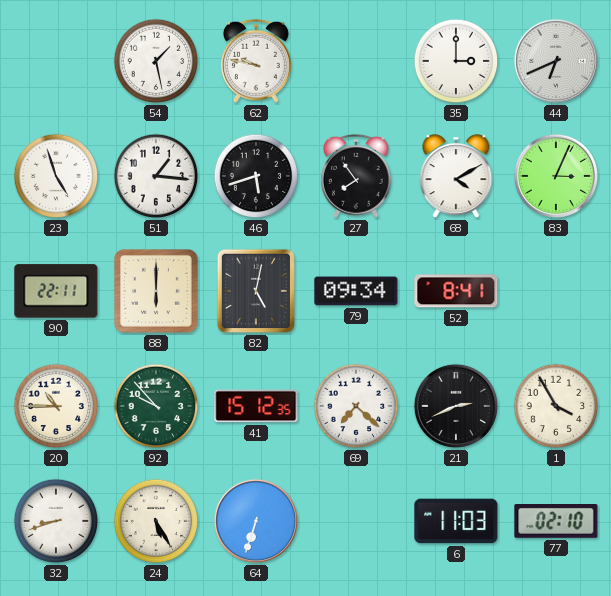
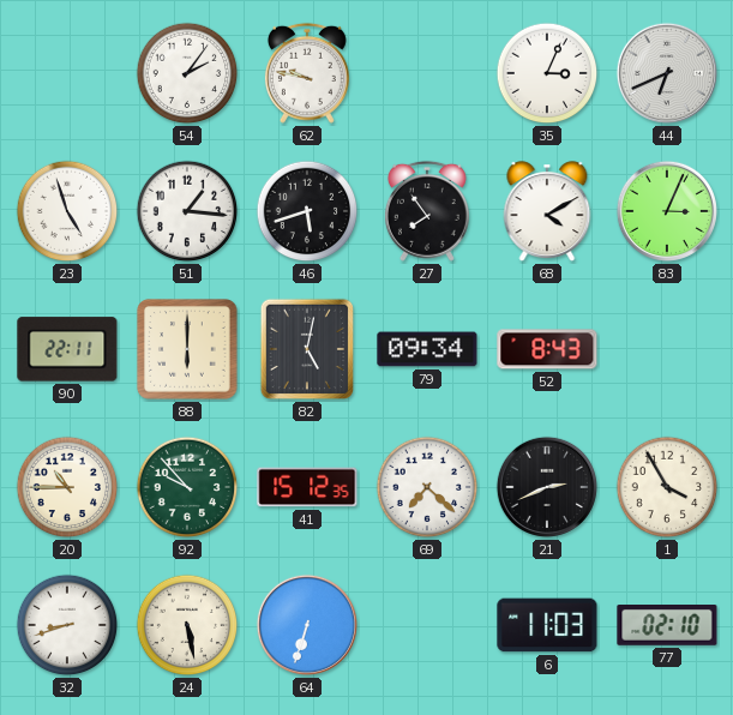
54: 1:28 -> 2:06 (187, 73)
35: 3:00 -> 3:04 (547, 73)
52: 8:41 -> 8:43 (547, 349)
24: 5:25 -> 5:28 (187, 625)
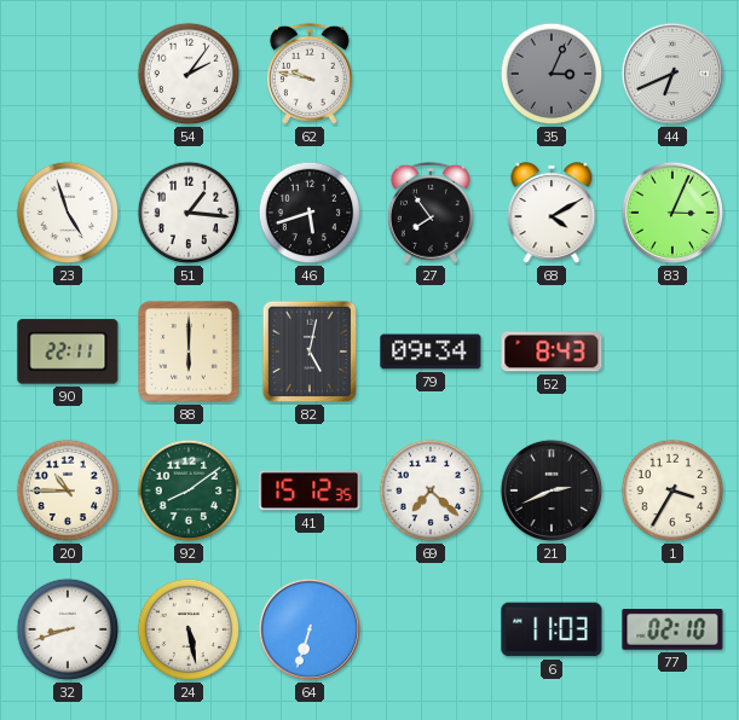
35 dial: white -> grey (552, 74)
92: 9:53 -> 8:09 (189, 490)
1: 3:55 -> 3:35 (672, 490)
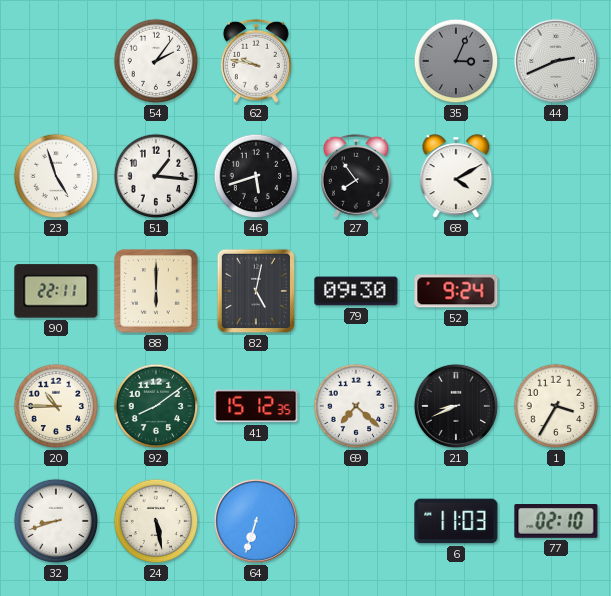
44: 6:41 -> 2:41 (556, 61)
83: 3:04 -> none (672, 213)
79: 09:34 -> 09:30 (356, 291)
52: 8:43 -> 9:24 (456, 291)
21: 2:41 -> 8:41 (456, 406)
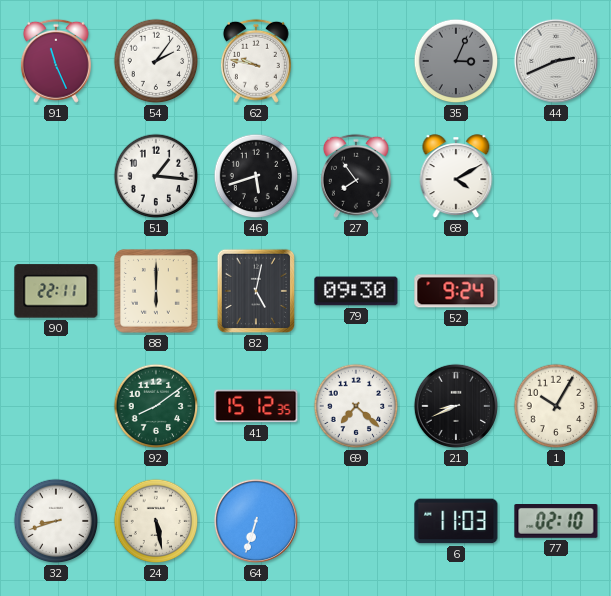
91: none -> 11:26 (56, 61)
23: 4:57 -> none (56, 176)
20: 10:45 -> none (56, 406)
1: 3:35 -> 10:05 (556, 406)
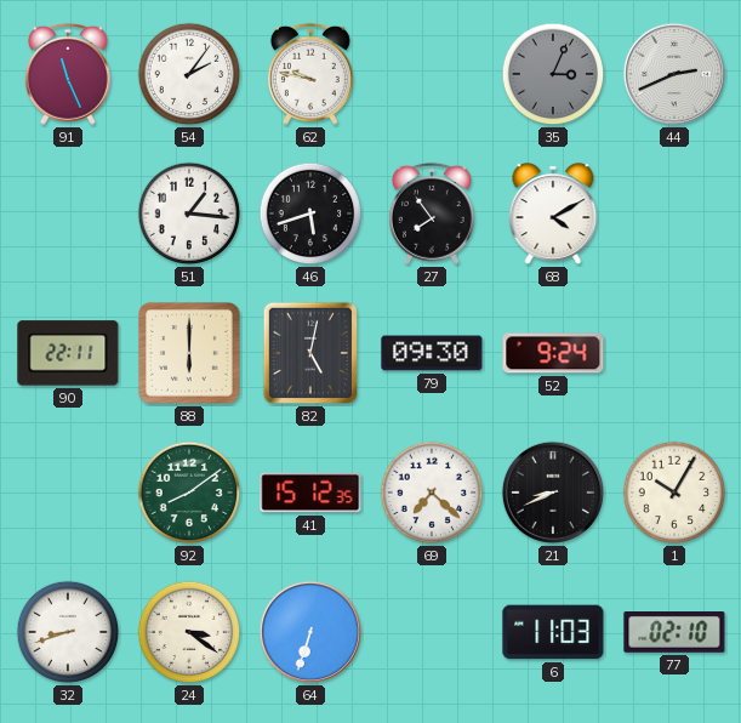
24: 5:28 -> 3:21 (189, 632)
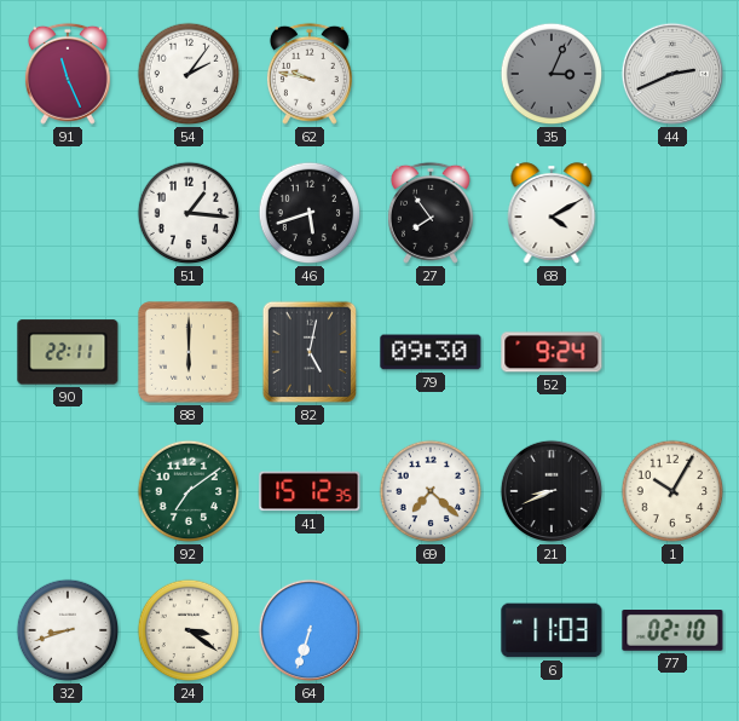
92: 8:09 -> 7:09 (189, 491)
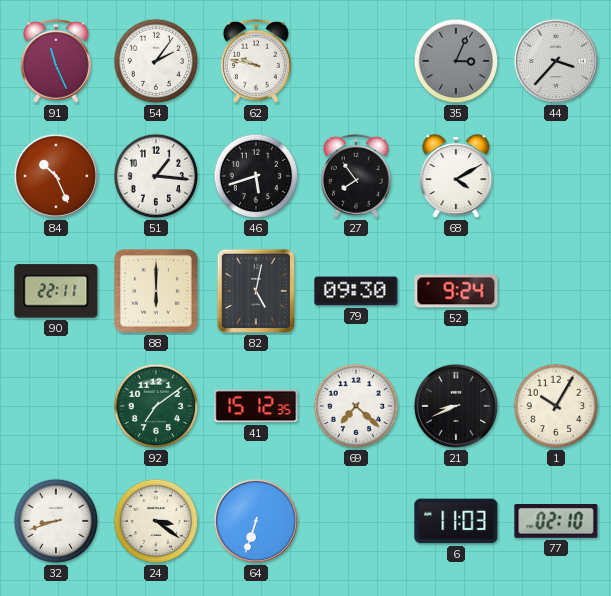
44: 2:41 -> 3:37 (556, 61)
84: none -> 10:26 (56, 176)
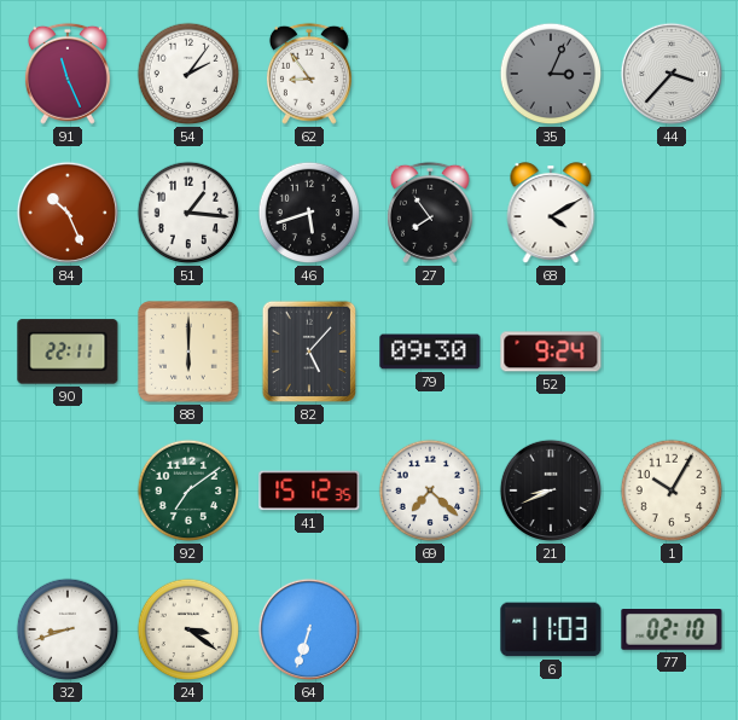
62: 9:47 -> 8:54 (309, 74)
82: 5:02 -> 5:07 (308, 352)
